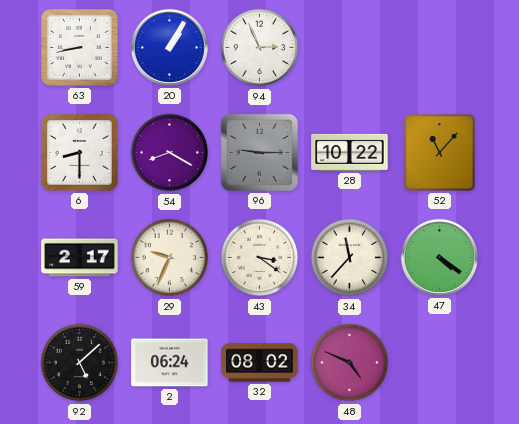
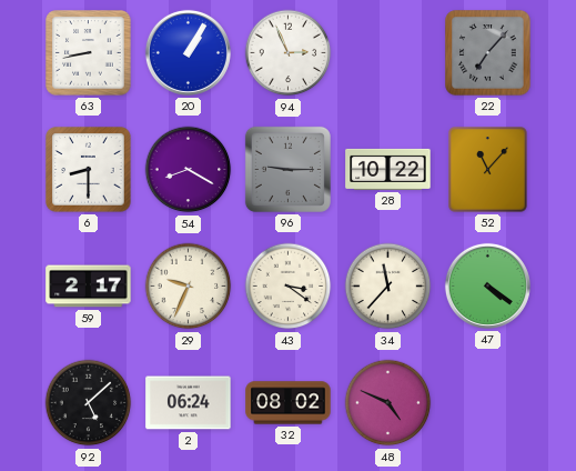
22: none -> 7:07 (488, 53)
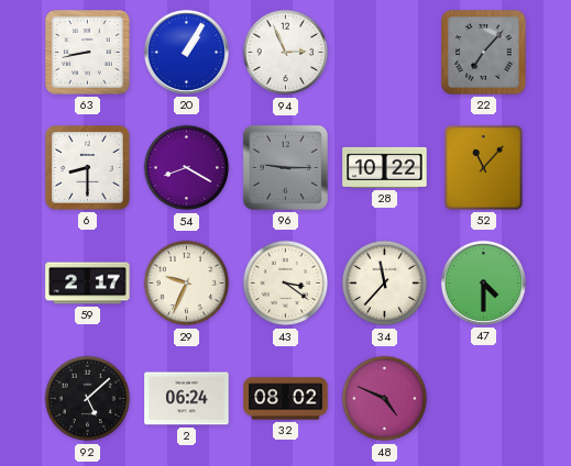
47: 4:21 -> 4:30 (483, 282)
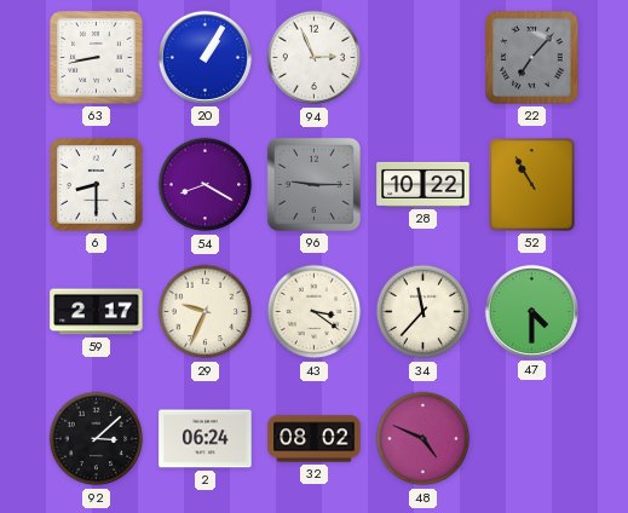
52: 11:07 -> 10:55 (532, 185)
92: 5:08 -> 3:08 (97, 439)
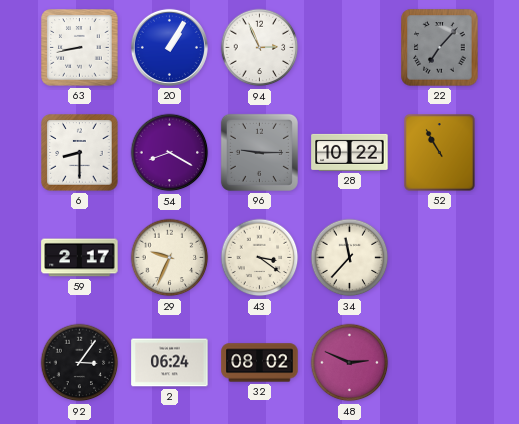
47: 4:30 -> none (531, 311)
92: 3:08 -> 3:06 (80, 363)
48: 4:49 -> 2:49 (350, 363)
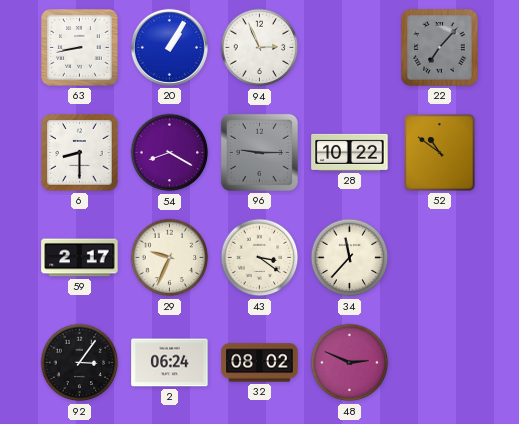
52: 10:55 -> 10:51 (440, 153)
